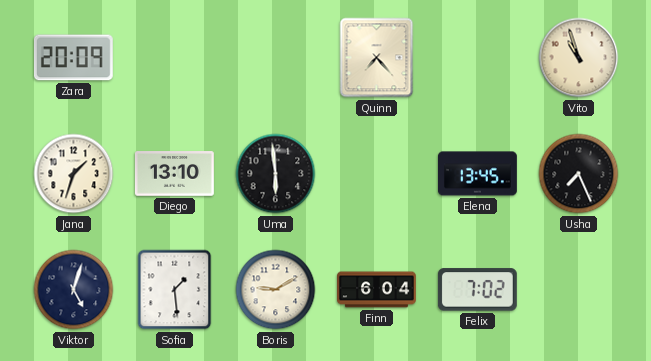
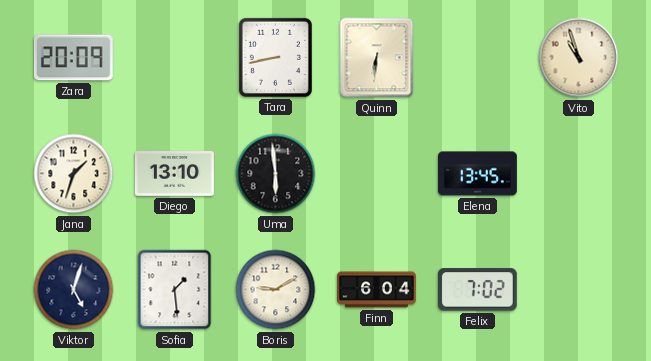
Tara: none -> 8:43 (275, 57)
Quinn: 7:23 -> 6:31 (377, 58)
Usha: 7:26 -> none (579, 174)
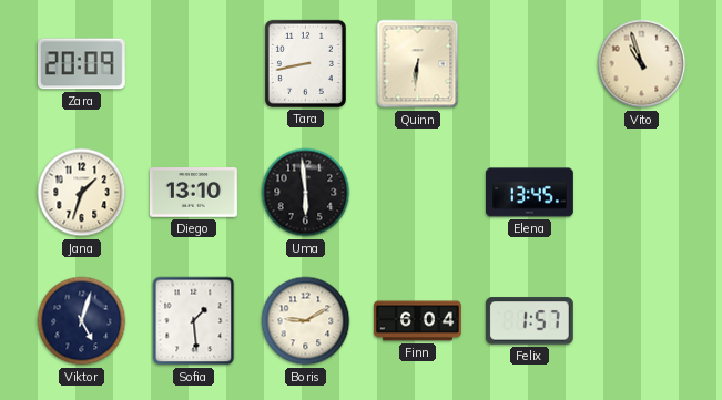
Felix: 7:02 -> 1:57 (529, 321)
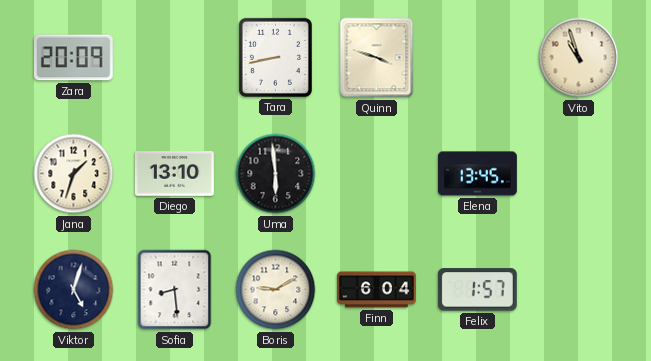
Quinn: 6:31 -> 3:48 (377, 58)
Sofia: 1:29 -> 8:29 (175, 290)
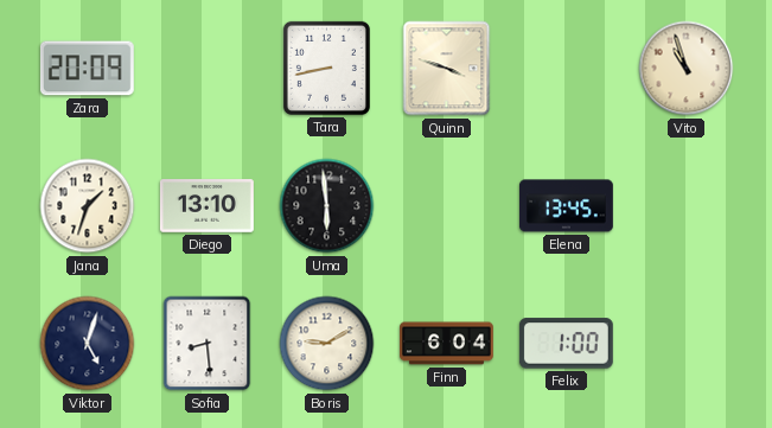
Felix: 1:57 -> 1:00 (566, 344)
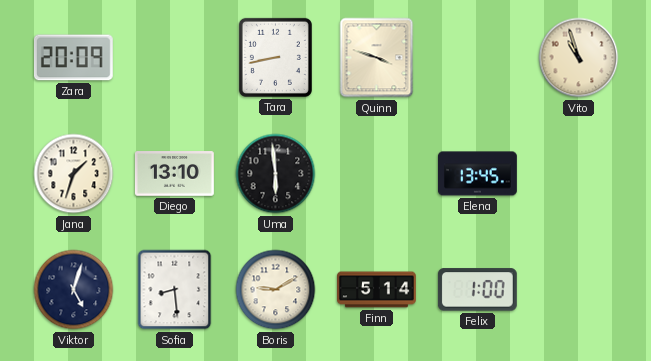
Finn: 6:04 -> 5:14 (377, 290)
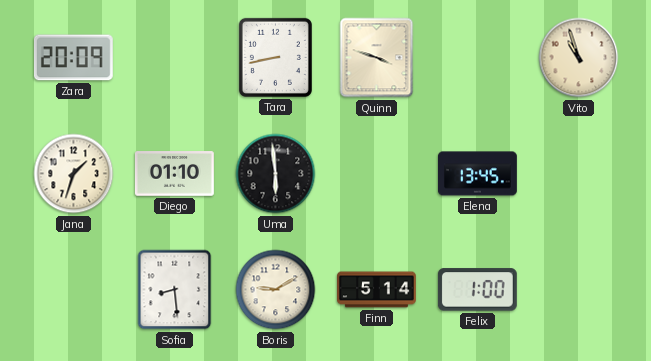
Diego: 13:10 -> 01:10 (174, 174)
Viktor: 5:03 -> none (74, 290)
